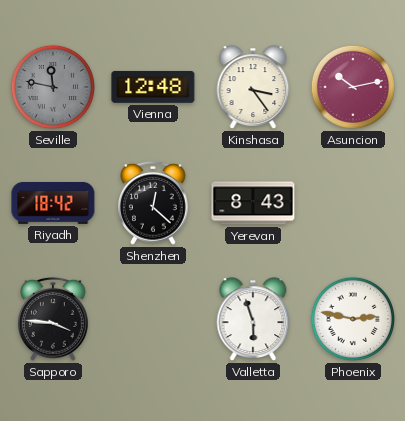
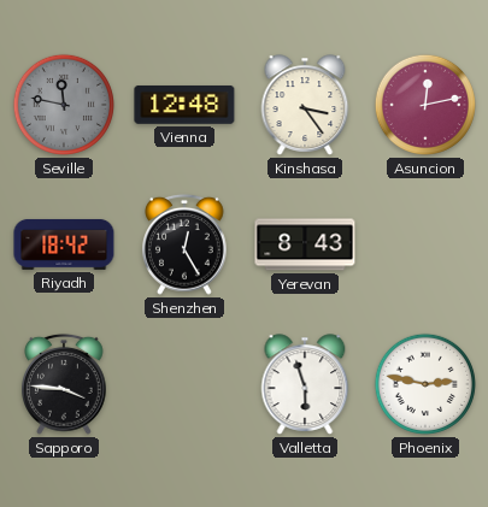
Asuncion: 10:13 -> 12:13 (425, 105)
Shenzhen: 12:22 -> 12:25 (186, 244)
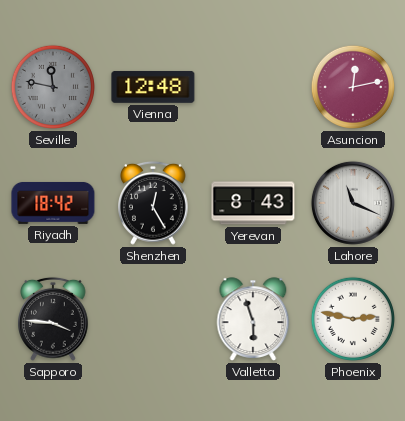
Kinshasa: 3:24 -> none (305, 105)
Lahore: none -> 11:19 (353, 203)
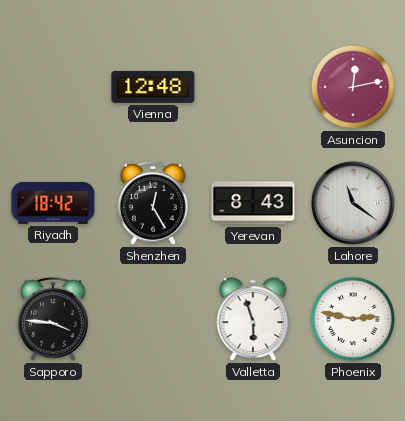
Seville: 11:47 -> none (53, 87)
Lahore: 11:19 -> 11:21 (353, 203)
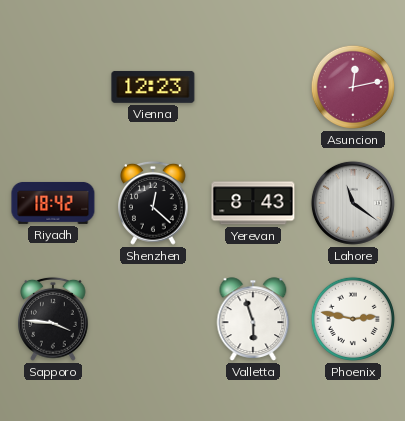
Vienna: 12:48 -> 12:23 (153, 87)
Shenzhen: 12:25 -> 12:22 (154, 203)
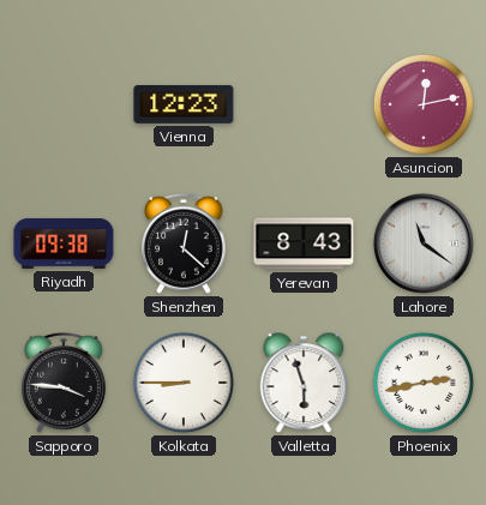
Riyadh: 18:42 -> 09:38 (64, 244)
Kolkata: none -> 8:45 (184, 383)
Phoenix: 2:47 -> 2:43 (424, 383)
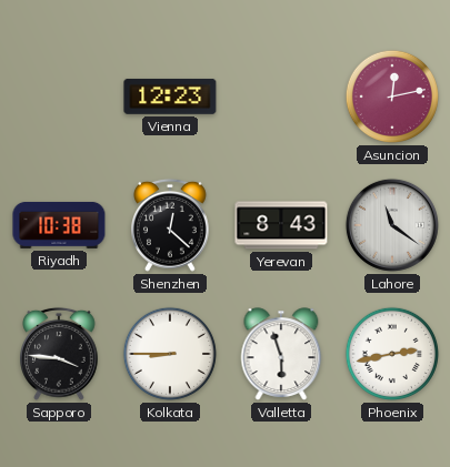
Riyadh: 09:38 -> 10:38 (59, 225)
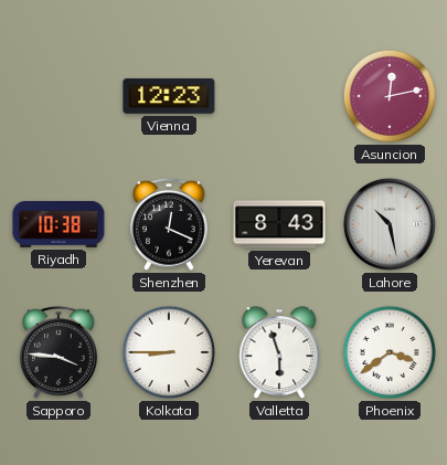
Shenzhen: 12:22 -> 12:19 (170, 224)
Lahore: 11:21 -> 10:28 (390, 224)
Phoenix: 2:43 -> 3:39 (390, 352)
